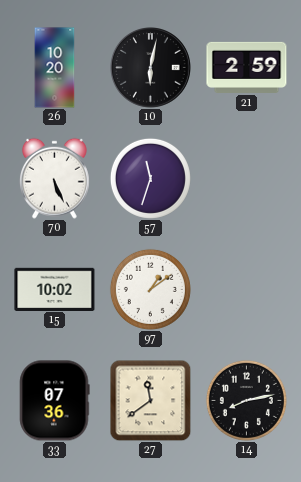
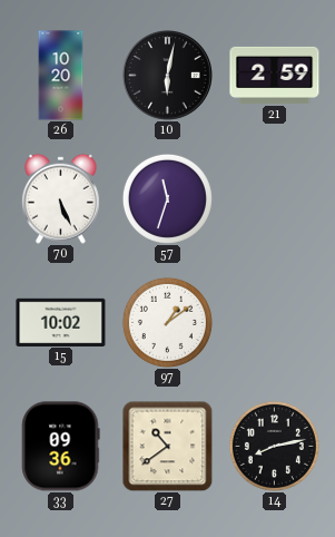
33: 07:36 -> 09:36 (61, 447)
27: 11:39 -> 10:39 (167, 446)
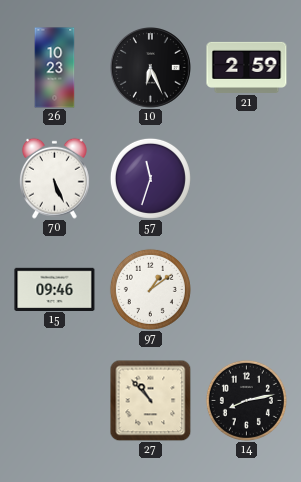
26: 10:20 -> 10:23 (55, 68)
10: 6:02 -> 6:26 (151, 68)
15: 10:02 -> 09:46 (55, 289)
33: 09:36 -> none (61, 447)
27: 10:39 -> 10:53 (150, 400)
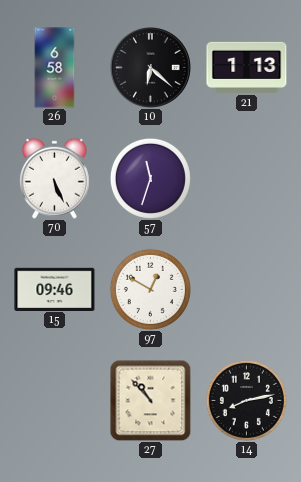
26: 10:23 -> 6:58 (55, 68)
10: 6:26 -> 6:22 (151, 68)
21: 2:59 -> 1:13 (247, 67)
97: 1:09 -> 12:50 (150, 289)
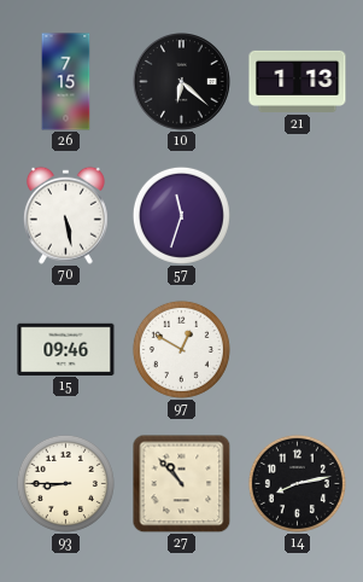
26: 6:58 -> 7:15 (66, 82)
70: 5:26 -> 5:28 (65, 215)
93: none -> 8:45 (65, 483)
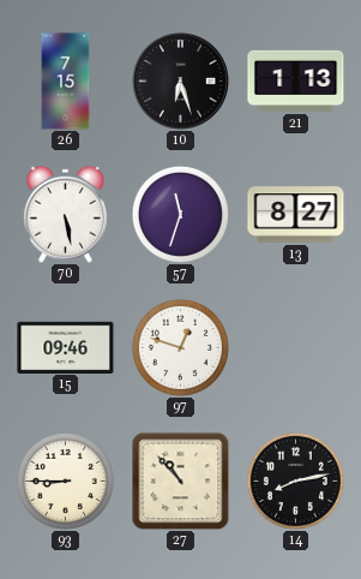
10: 6:22 -> 6:27 (181, 82)
13: none -> 8:27 (296, 215)
97: 12:50 -> 12:48 (180, 347)
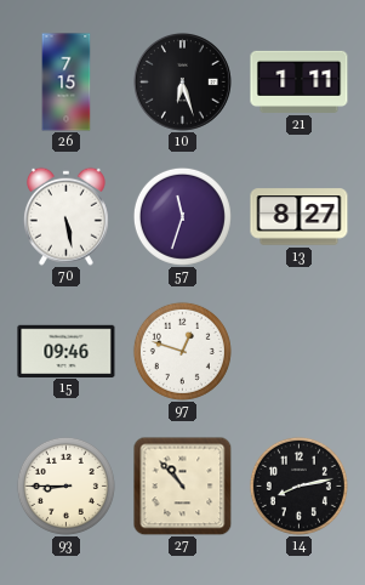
21: 1:13 -> 1:11 (300, 81)
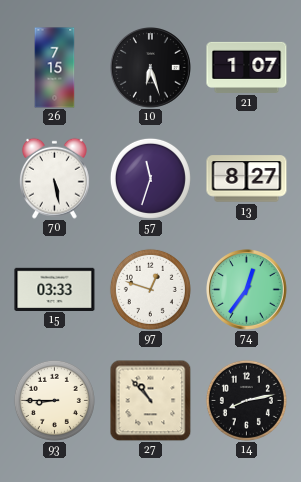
21: 1:11 -> 1:07 (247, 67)
15: 09:46 -> 03:33 (55, 289)
74: none -> 12:36 (247, 290)
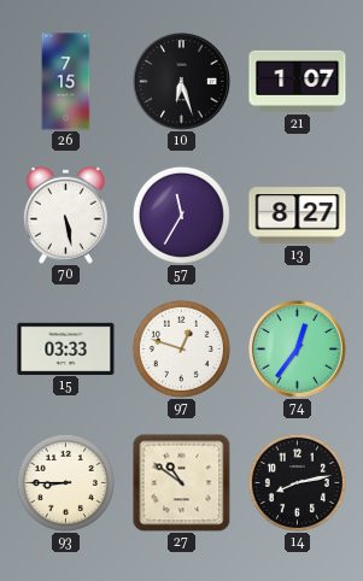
57: 11:33 -> 11:35 (181, 215)
27: 10:53 -> 10:51 (181, 482)
